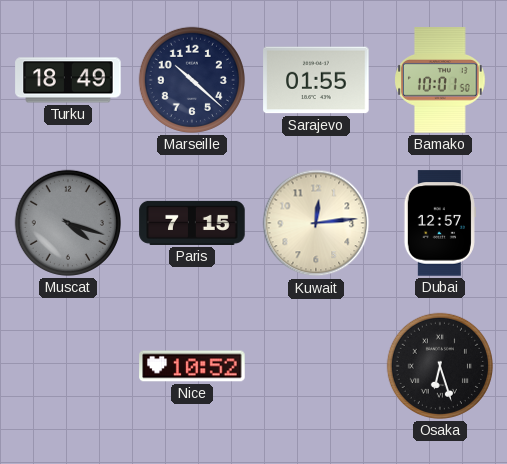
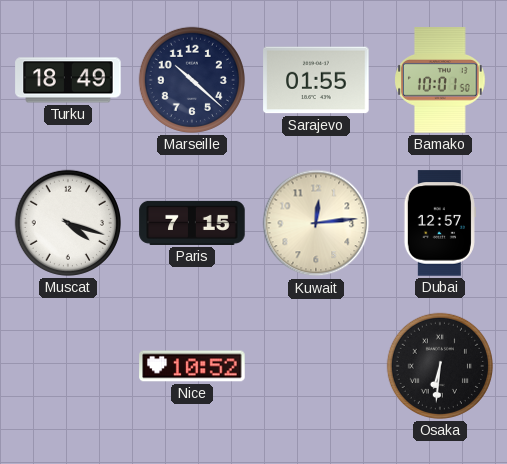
Muscat dial: grey -> white (68, 223)
Osaka: 6:27 -> 6:31 (440, 366)
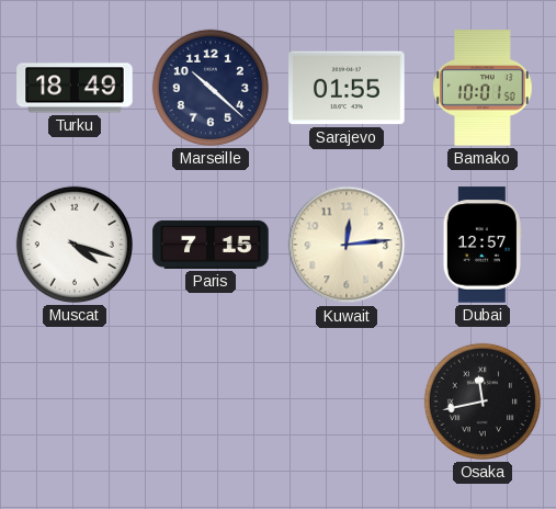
Nice: 10:52 -> none (192, 366)
Osaka: 6:31 -> 11:43 (483, 401)
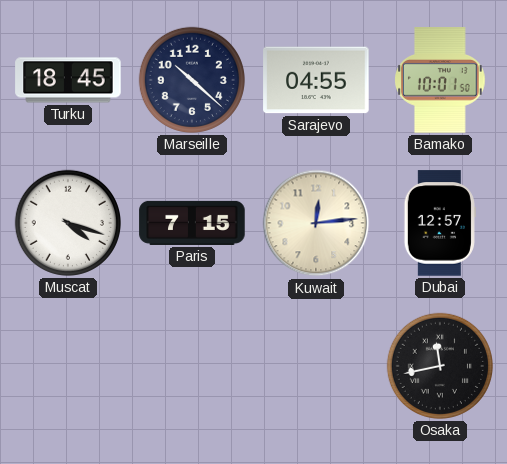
Turku: 18:49 -> 18:45 (68, 80)
Sarajevo: 01:55 -> 04:55 (316, 80)
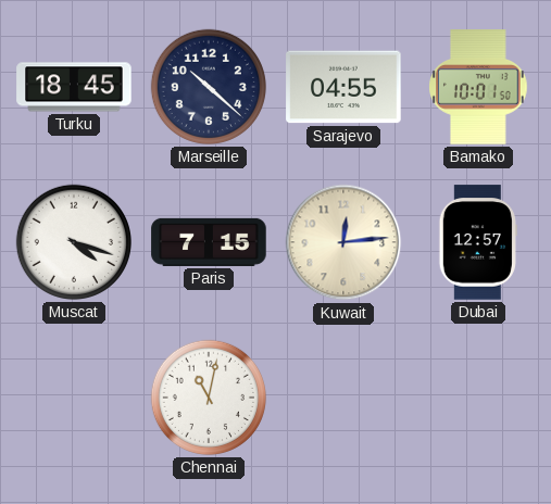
Chennai: none -> 11:02 (209, 398)
Osaka: 11:43 -> none (440, 366)
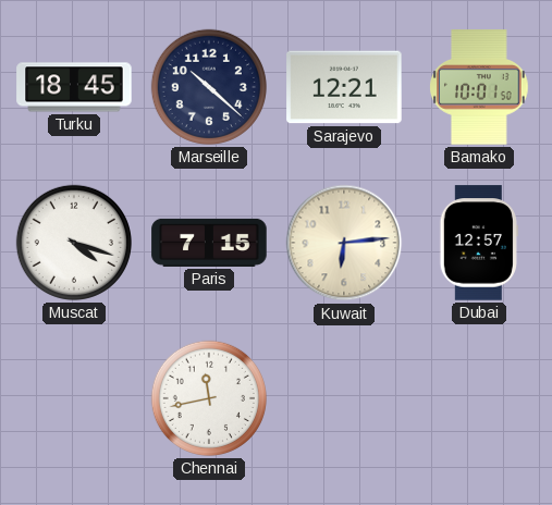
Sarajevo: 04:55 -> 12:21 (344, 87)
Kuwait: 12:14 -> 6:14 (344, 243)
Chennai: 11:02 -> 11:43 (209, 398)
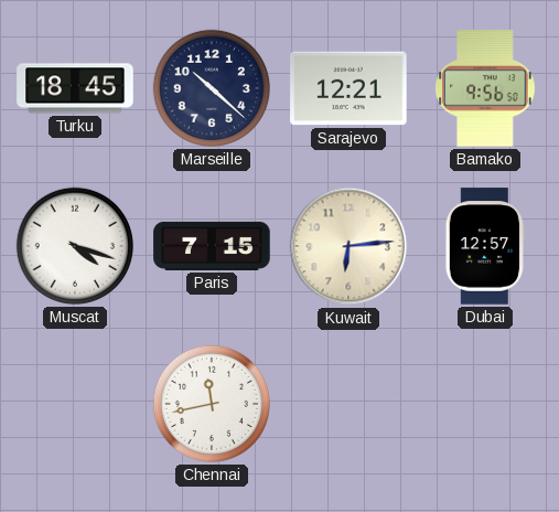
Bamako: 10:01 -> 9:56 (485, 88)
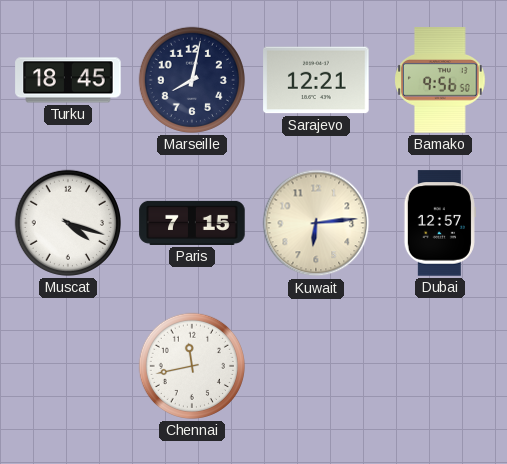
Marseille: 10:22 -> 8:02 (192, 80)
